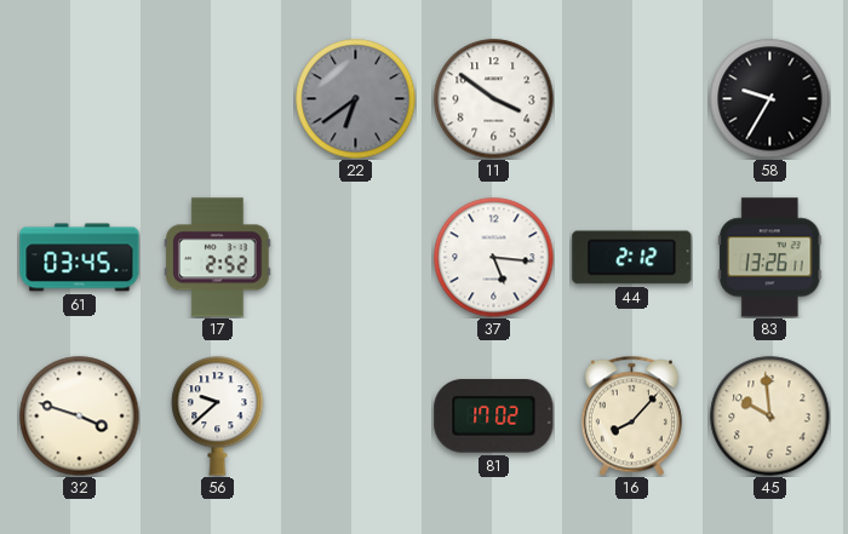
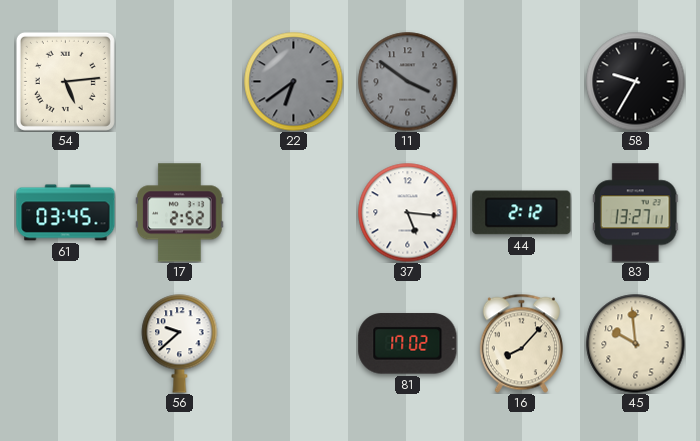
54: none -> 5:14 (65, 81)
11 dial: white -> grey (408, 82)
83: 13:26 -> 13:27 (635, 213)
32: 3:48 -> none (80, 417)
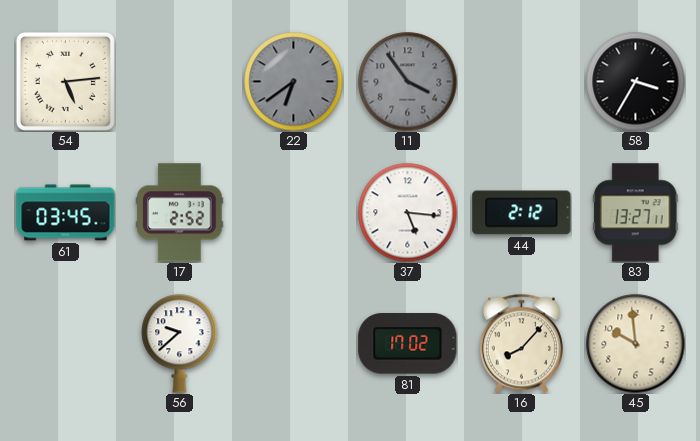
11: 3:51 -> 3:54 (408, 82)
58: 9:35 -> 3:35 (636, 82)
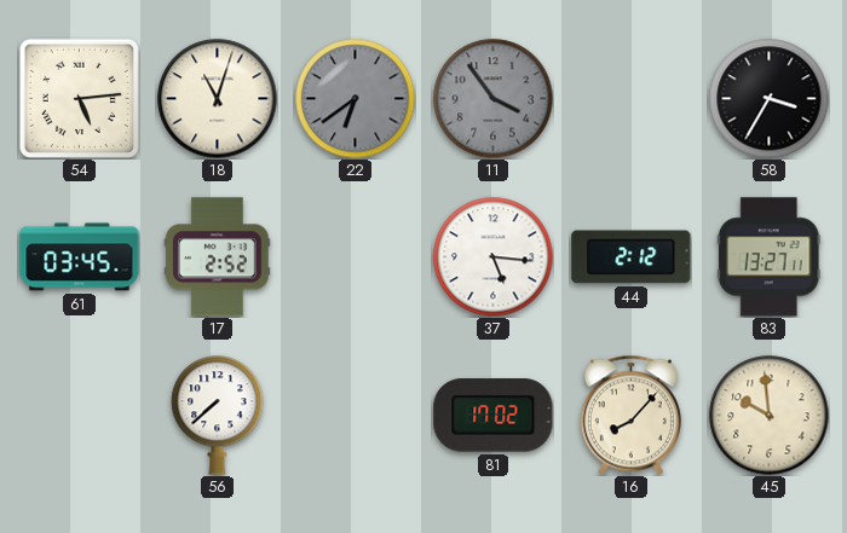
18: none -> 11:03 (218, 99)
56: 9:38 -> 7:38 (218, 416)
